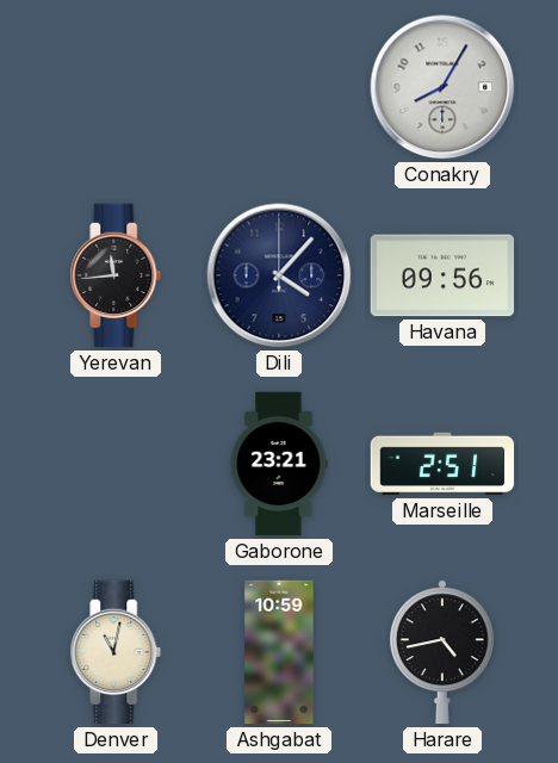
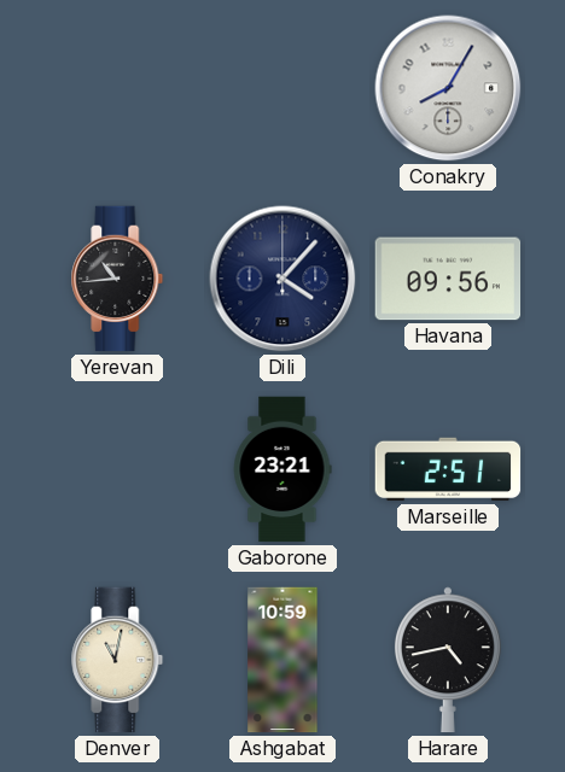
Yerevan: 11:44 -> 10:44 (117, 279)
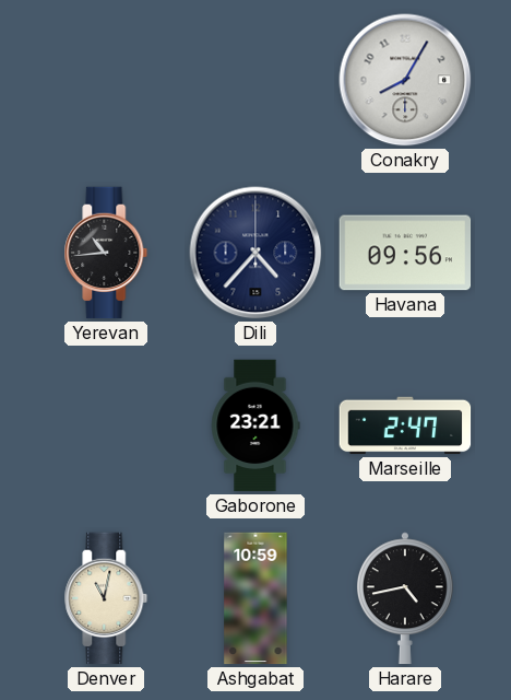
Dili: 4:07 -> 4:37 (255, 253)
Marseille: 2:51 -> 2:47 (405, 425)
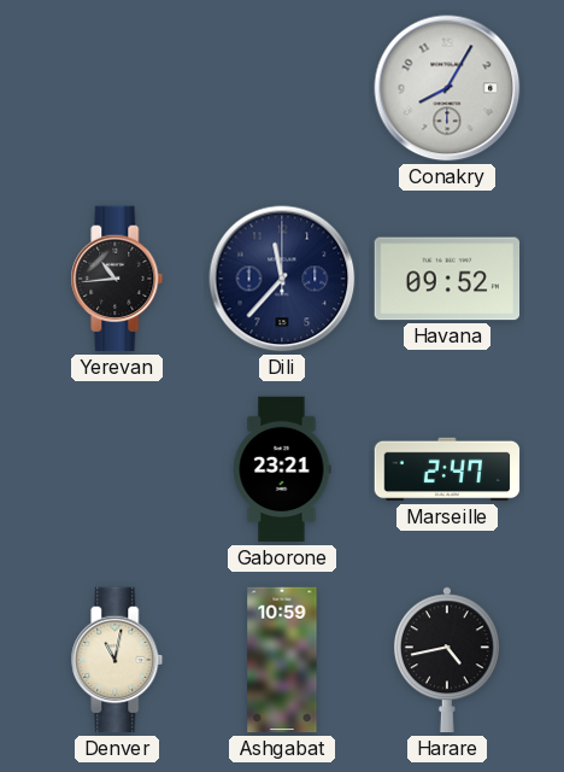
Dili: 4:37 -> 11:37 (282, 279)
Havana: 09:56 -> 09:52 (447, 279)
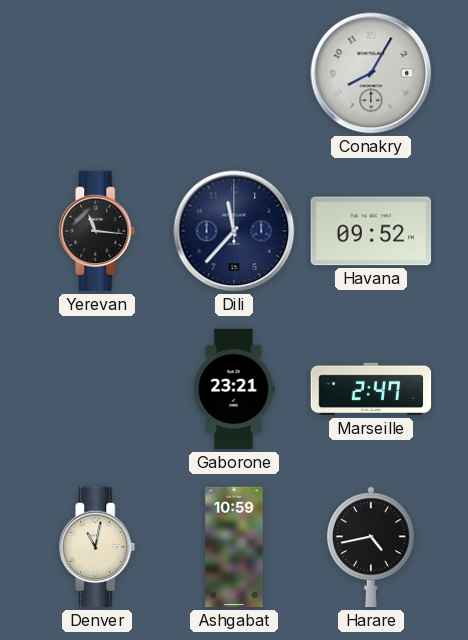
Yerevan: 10:44 -> 11:16 (97, 231)
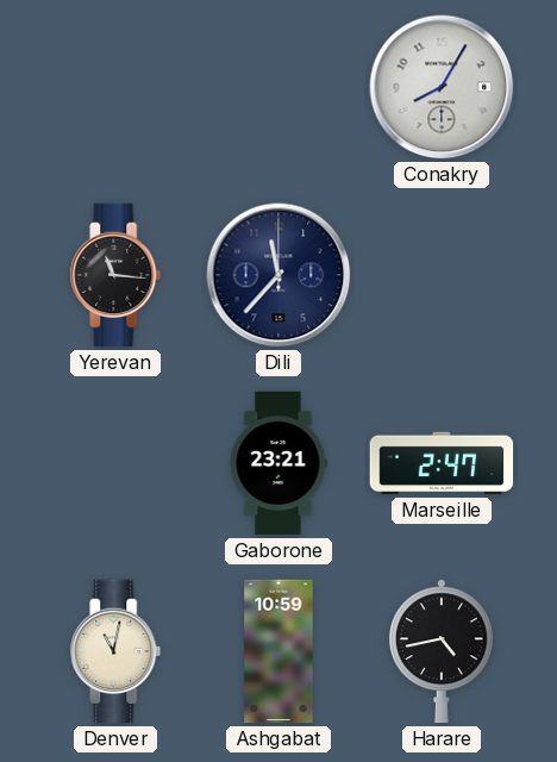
Havana: 09:52 -> none (371, 231)
